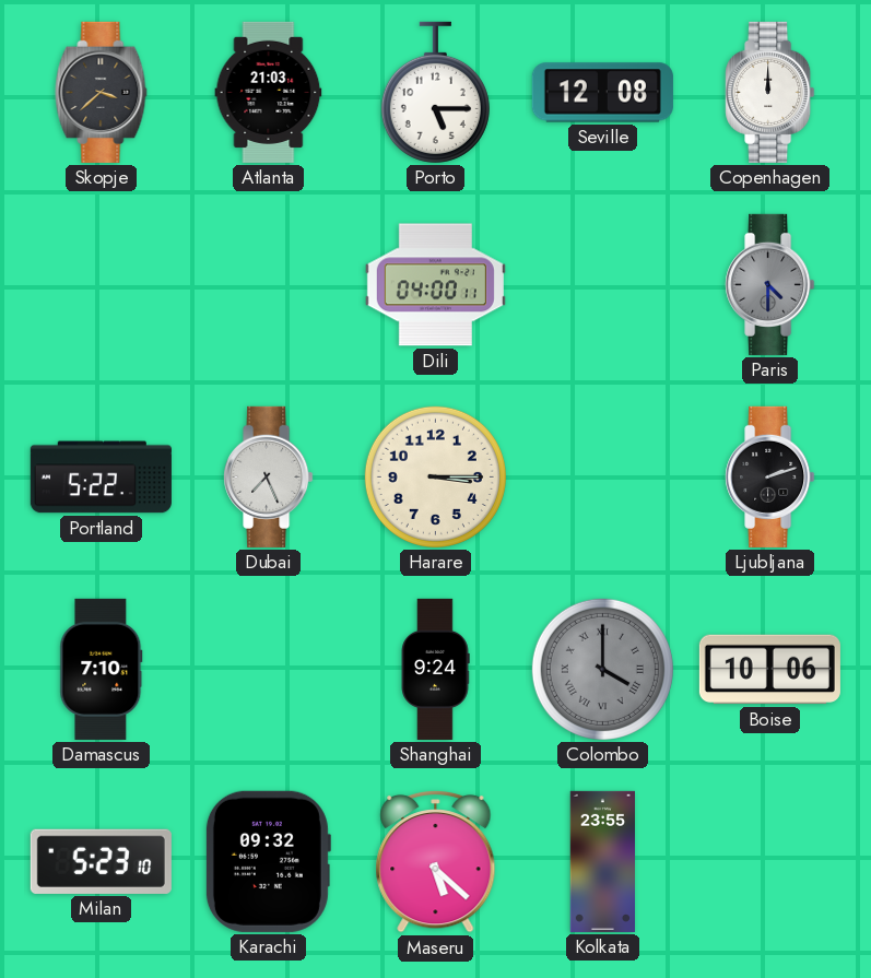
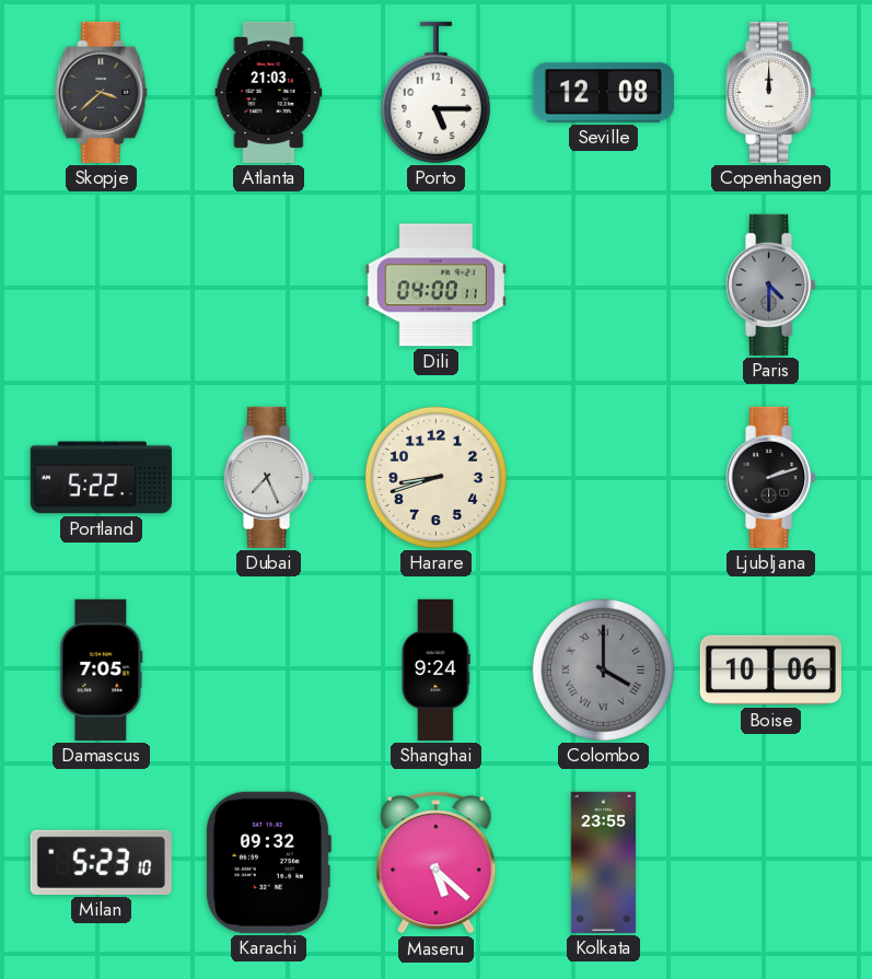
Harare: 3:15 -> 8:42 (435, 477)
Damascus: 7:10 -> 7:05 (102, 669)
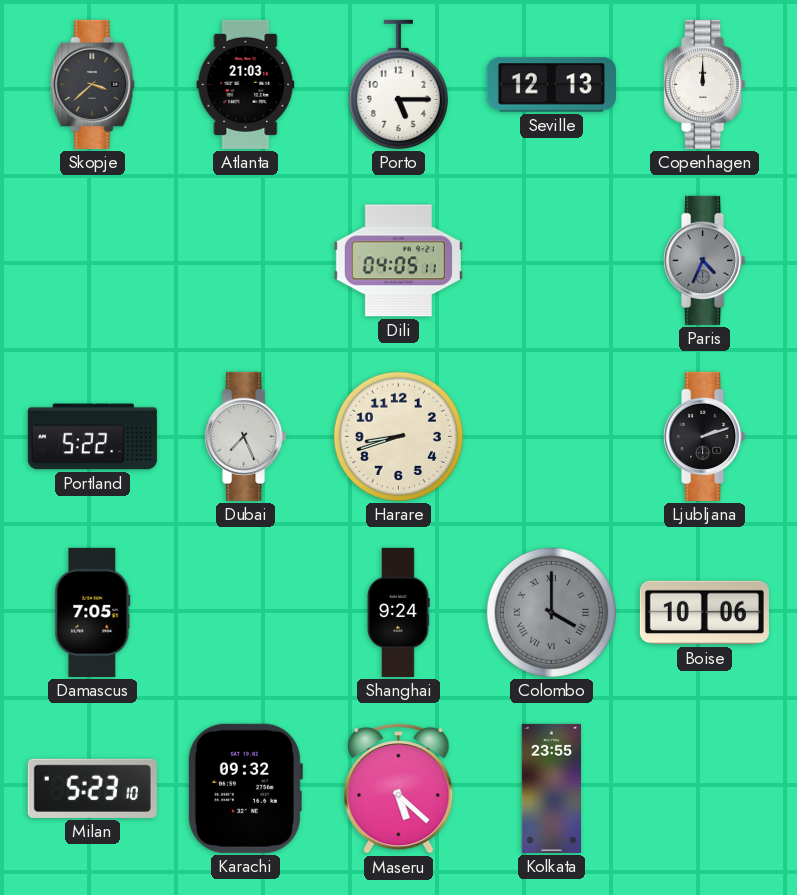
Seville: 12:08 -> 12:13 (551, 85)
Dili: 04:00 -> 04:05 (398, 261)
Paris: 4:30 -> 4:34 (705, 260)
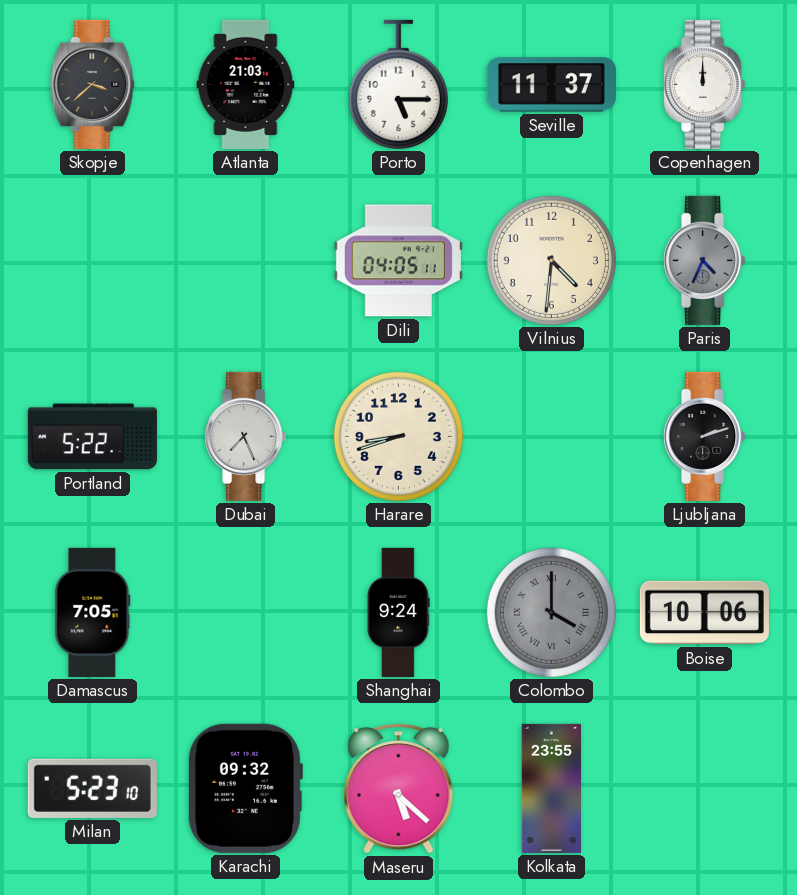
Seville: 12:13 -> 11:37 (551, 85)
Vilnius: none -> 4:31 (551, 260)
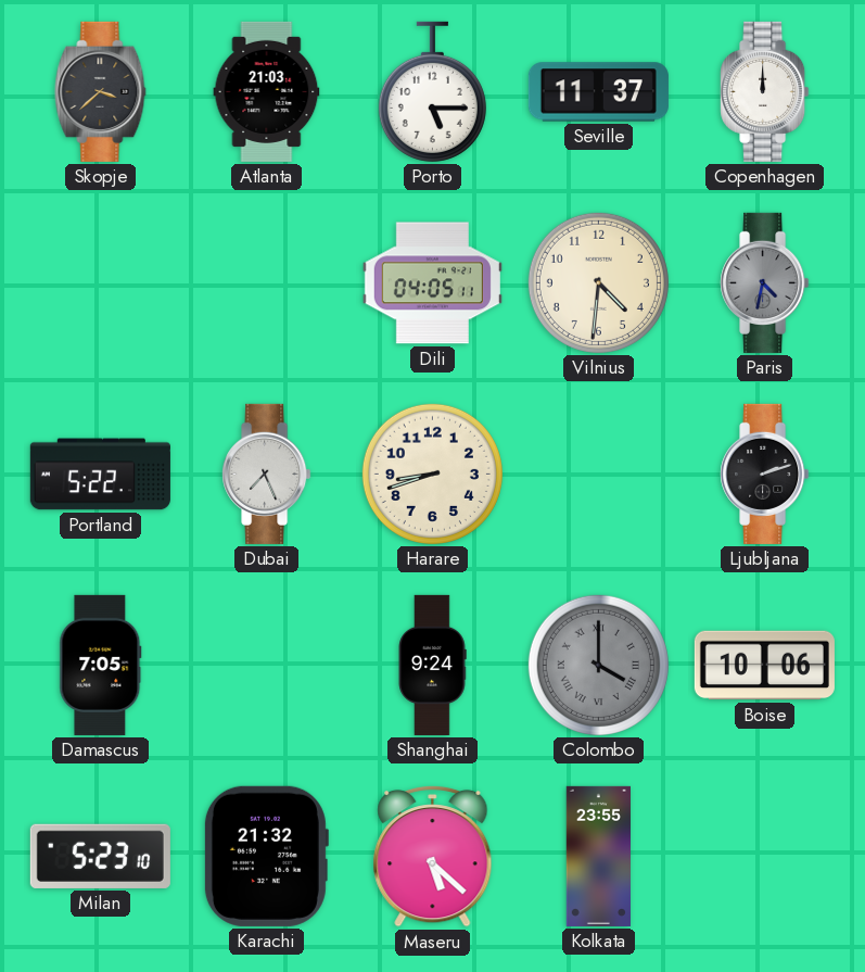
Paris: 4:34 -> 4:32 (765, 282)
Karachi: 09:32 -> 21:32 (266, 856)
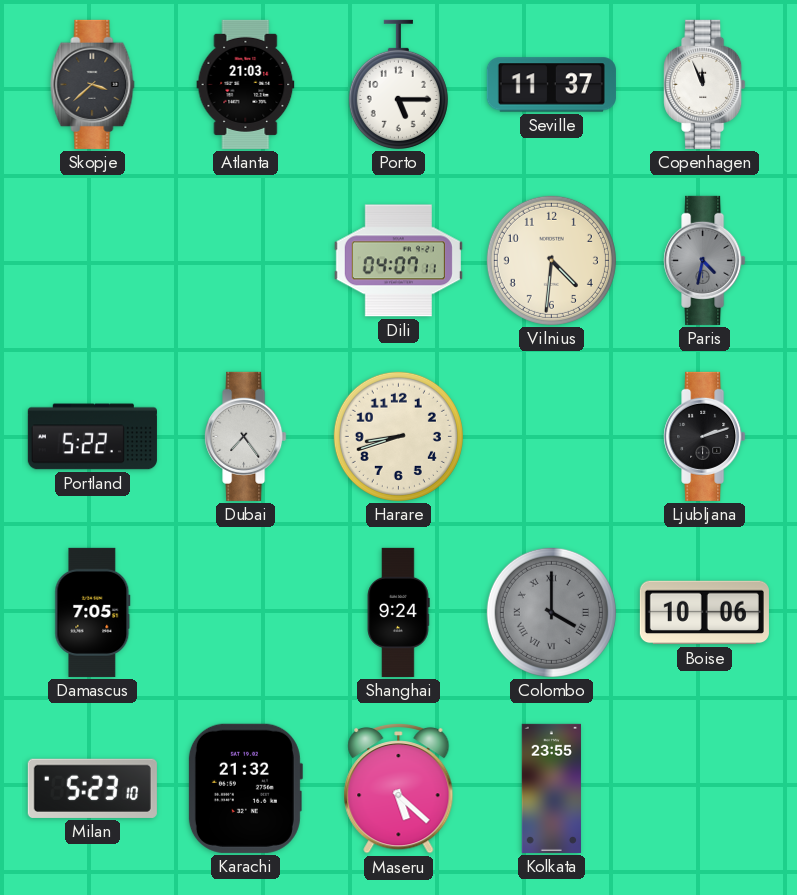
Copenhagen: 12:00 -> 11:56 (705, 84)
Dili: 04:05 -> 04:07 (398, 261)
Dubai: 7:26 -> 7:24 (246, 436)
